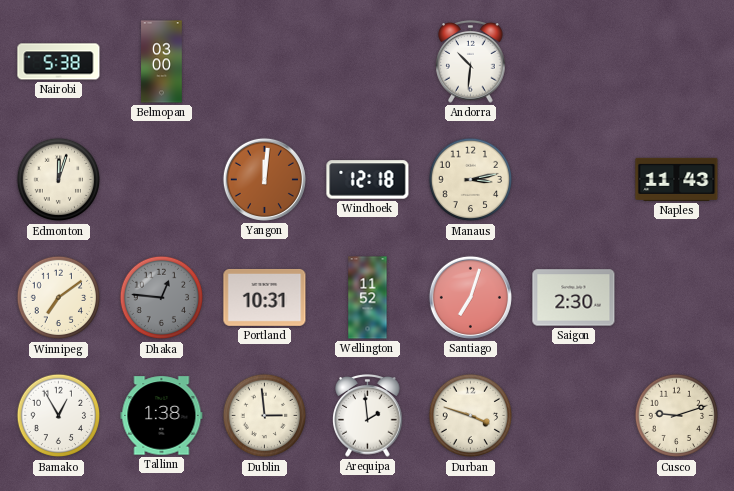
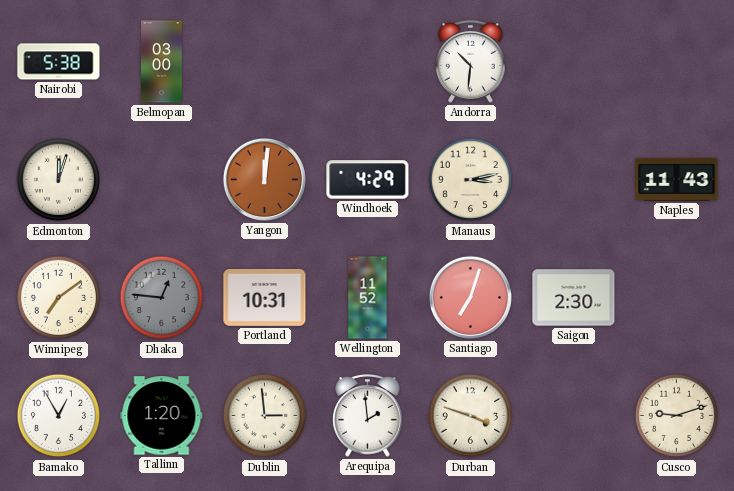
Windhoek: 12:18 -> 4:29 (368, 180)
Tallinn: 1:38 -> 1:20 (162, 416)
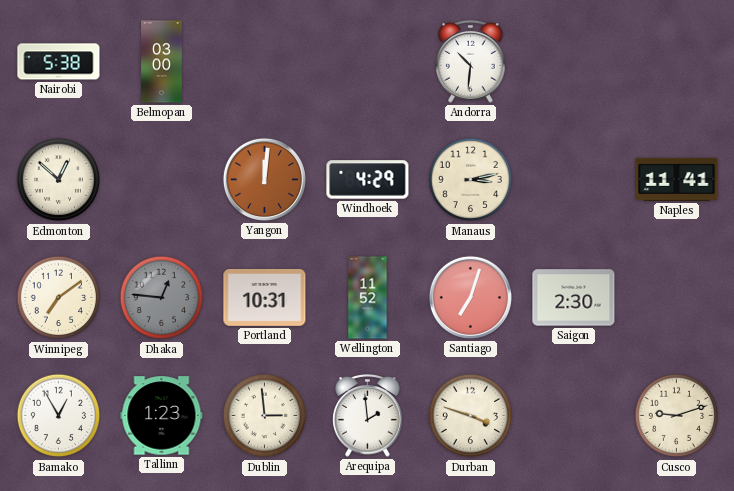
Edmonton: 12:03 -> 12:52 (59, 180)
Naples: 11:43 -> 11:41 (677, 179)
Tallinn: 1:20 -> 1:23 (162, 416)
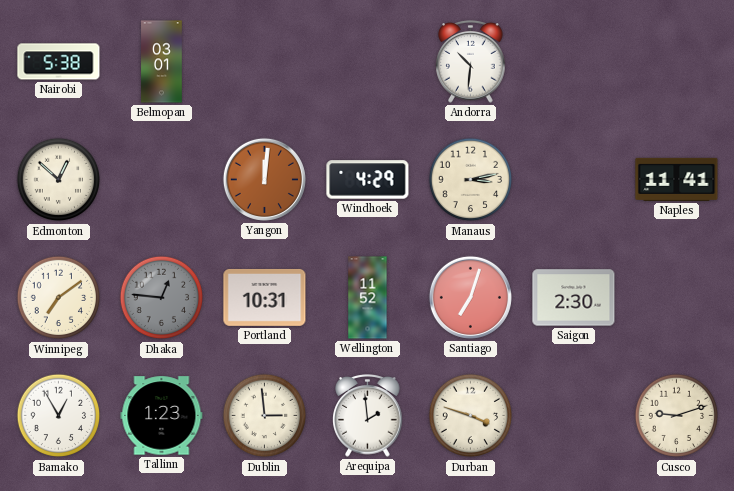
Belmopan: 03:00 -> 03:01 (162, 62)
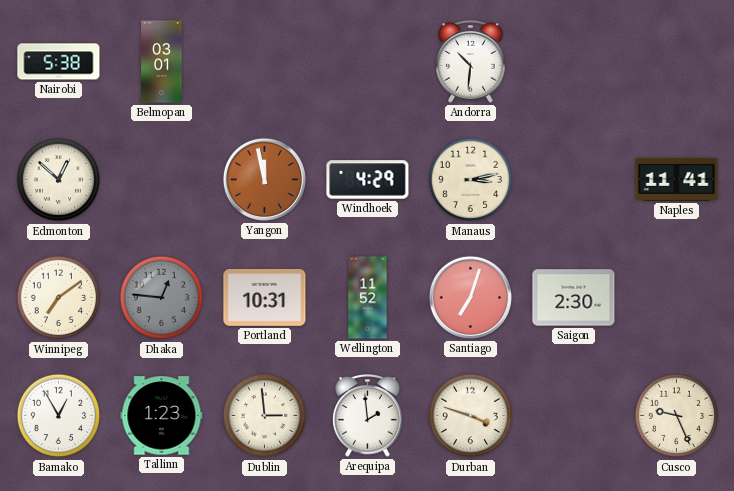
Yangon: 12:01 -> 11:58 (264, 179)
Cusco: 9:12 -> 9:26 (677, 416)
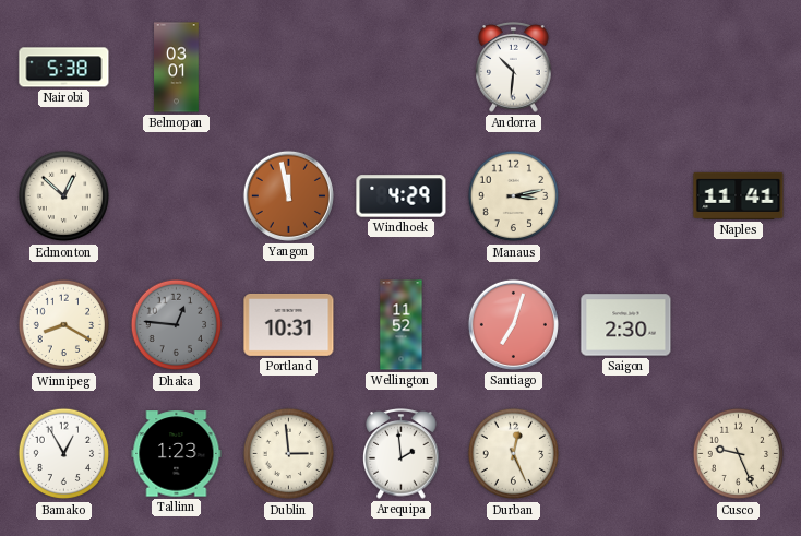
Winnipeg: 7:09 -> 8:20 (64, 325)
Durban: 3:48 -> 12:26 (514, 454)
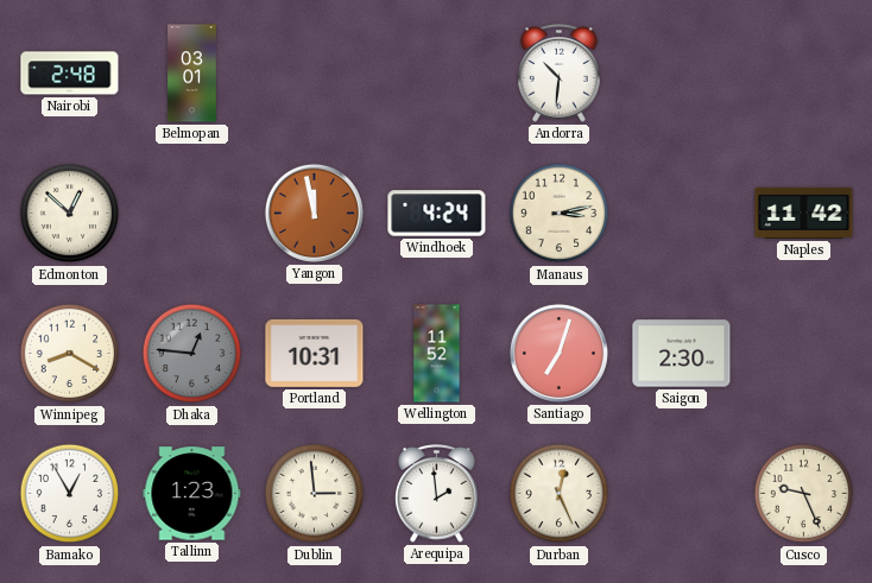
Nairobi: 5:38 -> 2:48 (70, 74)
Windhoek: 4:29 -> 4:24 (437, 214)
Naples: 11:41 -> 11:42 (804, 213)
